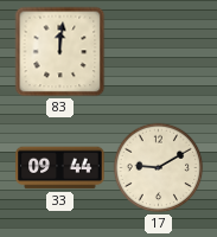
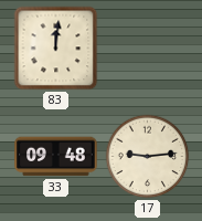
33: 09:44 -> 09:48 (56, 157)
17: 9:10 -> 9:14 (148, 157)
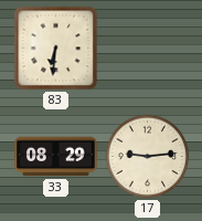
83: 12:01 -> 6:31 (56, 49)
33: 09:48 -> 08:29 (56, 157)
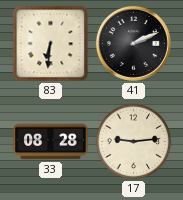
41: none -> 2:11 (133, 43)
33: 08:29 -> 08:28 (51, 142)
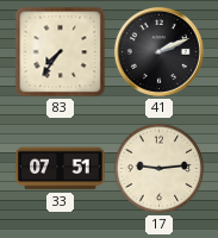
83: 6:31 -> 7:36 (61, 52)
33: 08:28 -> 07:51 (61, 169)
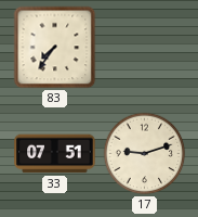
41: 2:11 -> none (158, 51)
17: 9:14 -> 9:12 (145, 154)
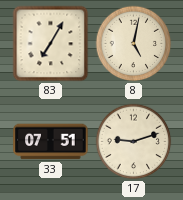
83: 7:36 -> 7:05 (51, 44)
8: none -> 5:02 (134, 44)
